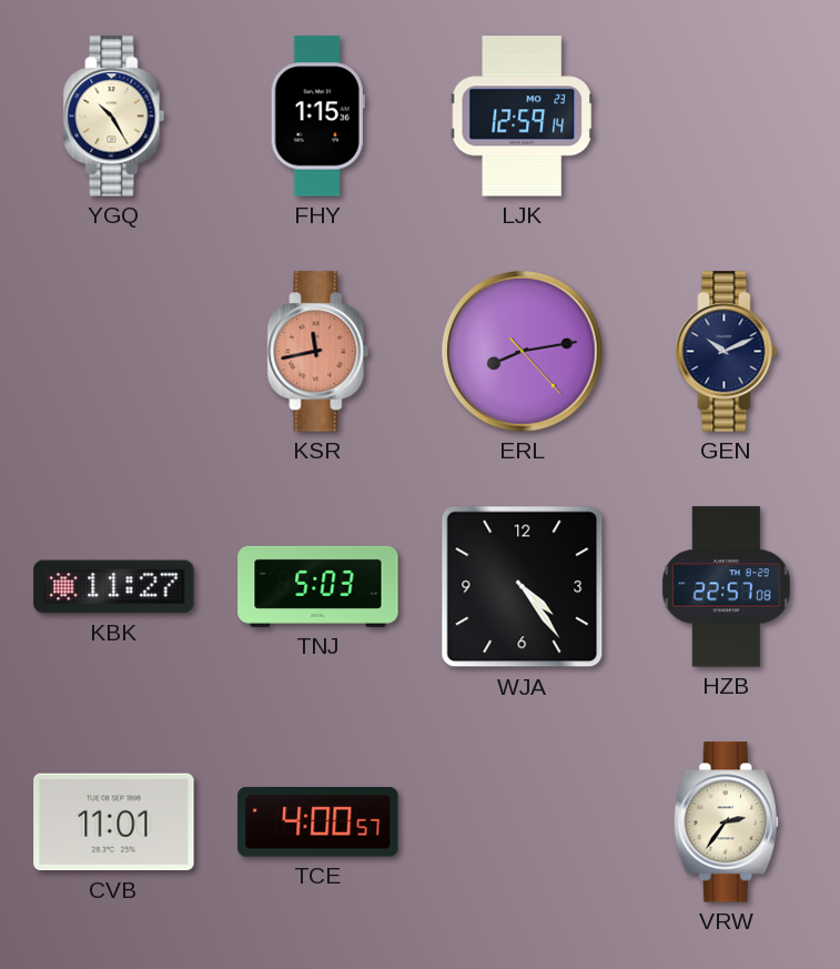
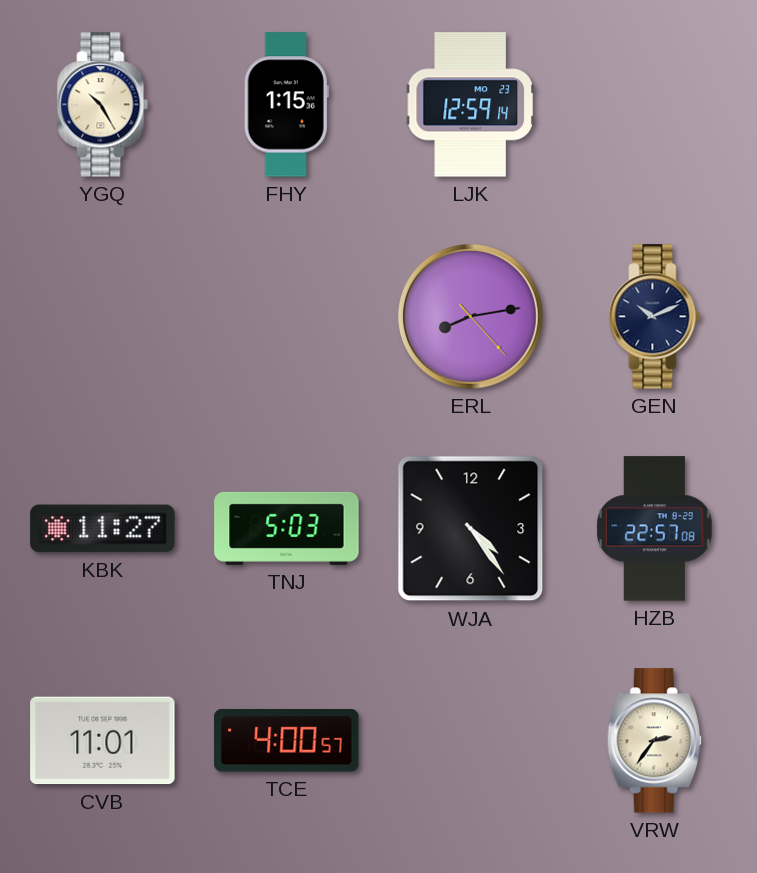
KSR: 11:43 -> none (318, 352)
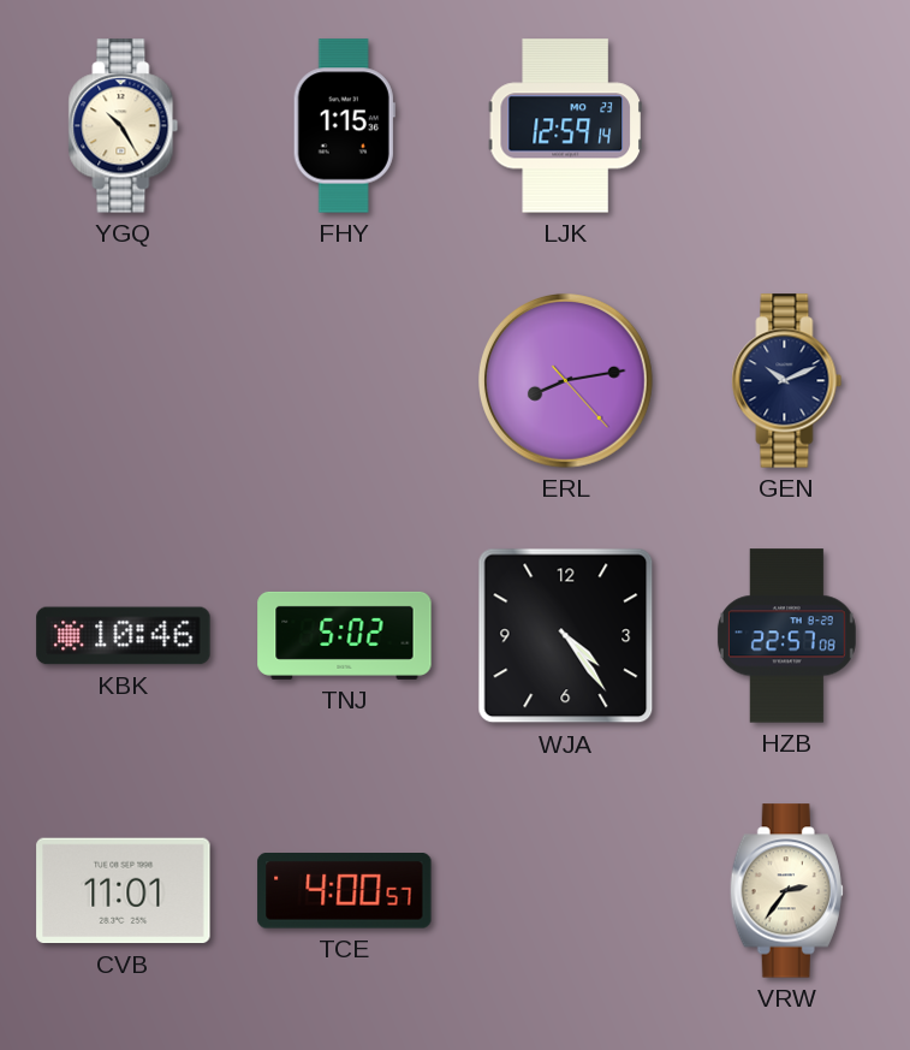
KBK: 11:27 -> 10:46 (124, 636)
TNJ: 5:03 -> 5:02 (345, 635)
